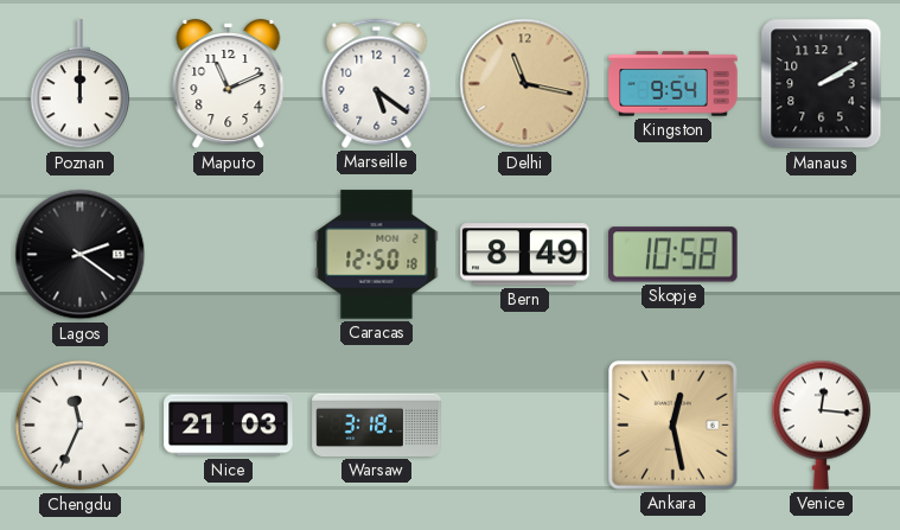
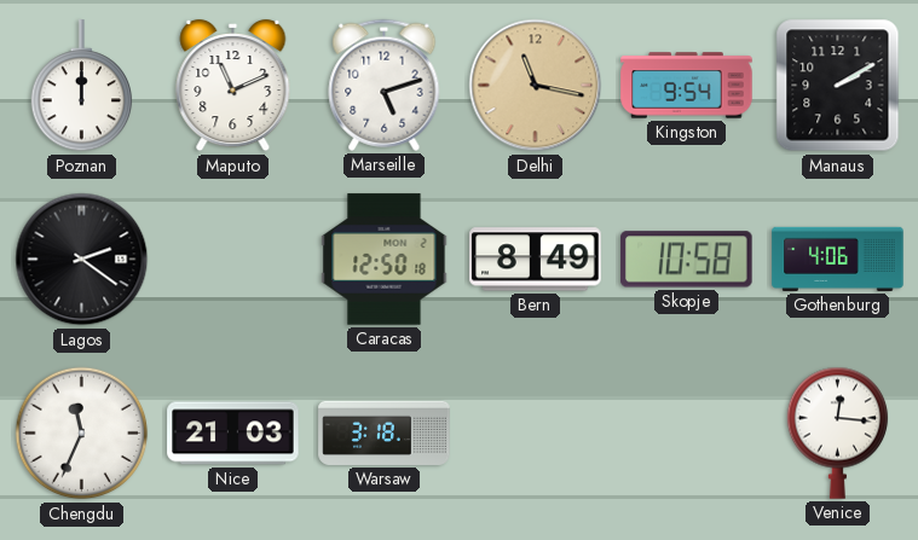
Marseille: 5:21 -> 5:12 (385, 85)
Gothenburg: none -> 4:06 (838, 259)
Ankara: 12:28 -> none (672, 424)
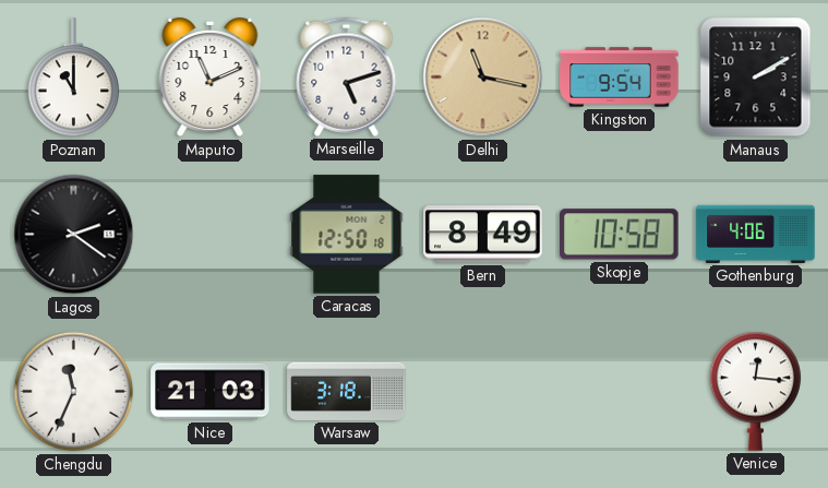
Poznan: 12:00 -> 11:00 (74, 78)
